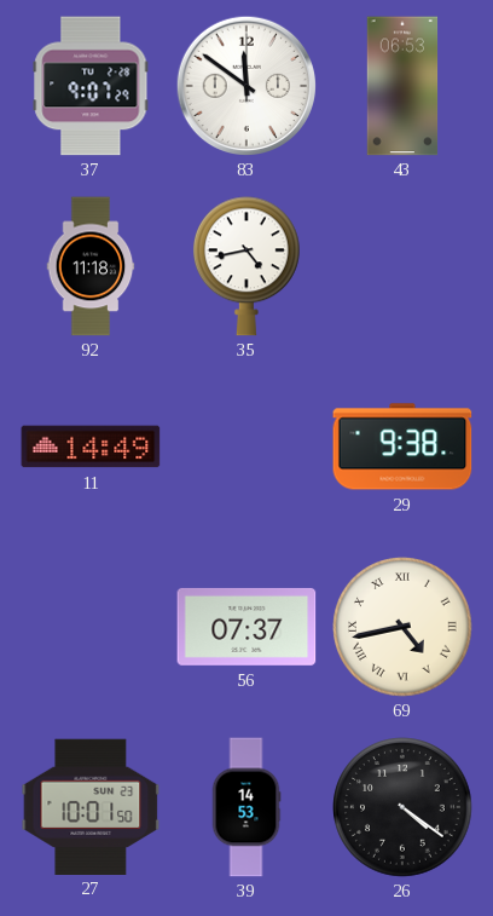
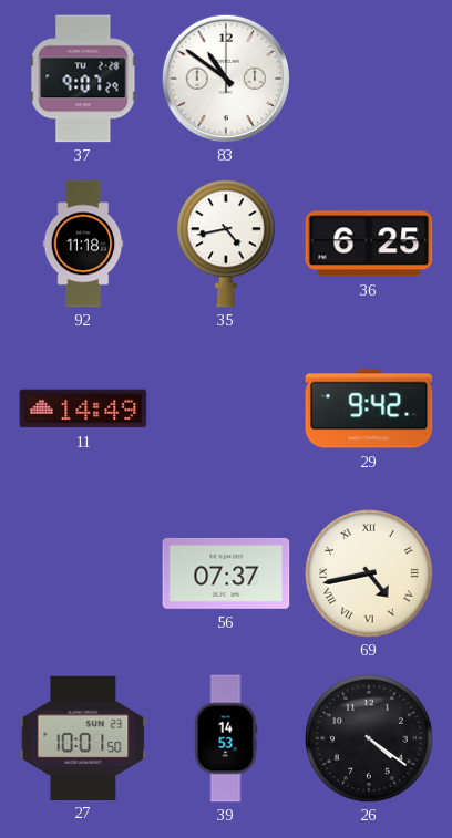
83: 11:51 -> 10:51 (225, 77)
43: 06:53 -> none (402, 86)
36: none -> 6:25 (369, 244)
29: 9:38 -> 9:42 (369, 408)
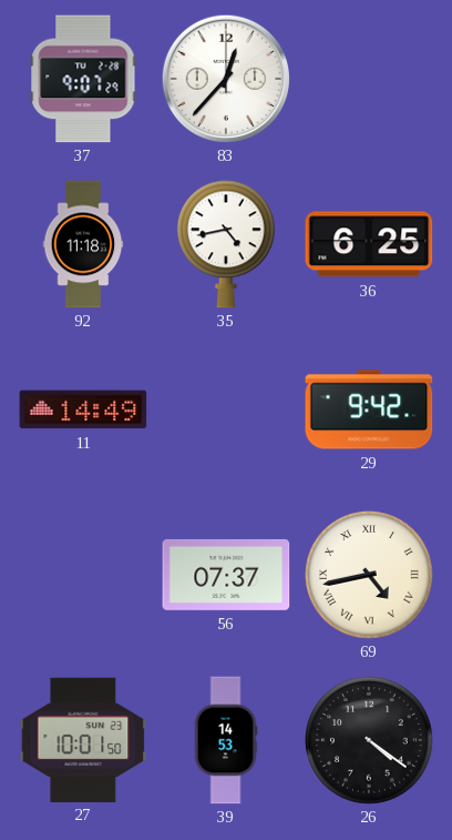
83: 10:51 -> 12:37 (225, 78)
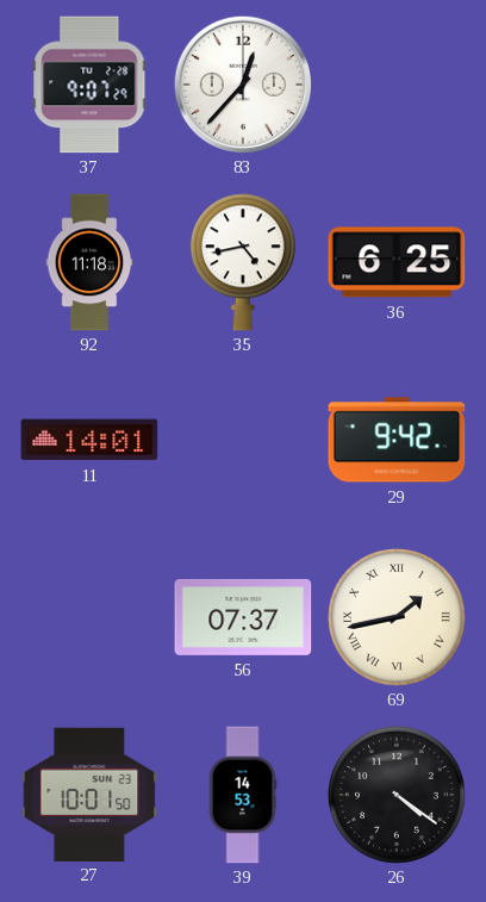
11: 14:49 -> 14:01 (89, 440)
69: 4:43 -> 1:43 (397, 617)
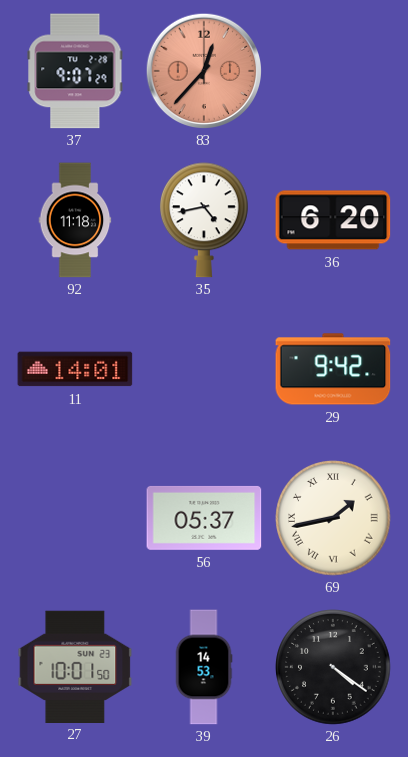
83 dial: white -> salmon (203, 70)
36: 6:25 -> 6:20 (333, 220)
56: 07:37 -> 05:37 (204, 518)
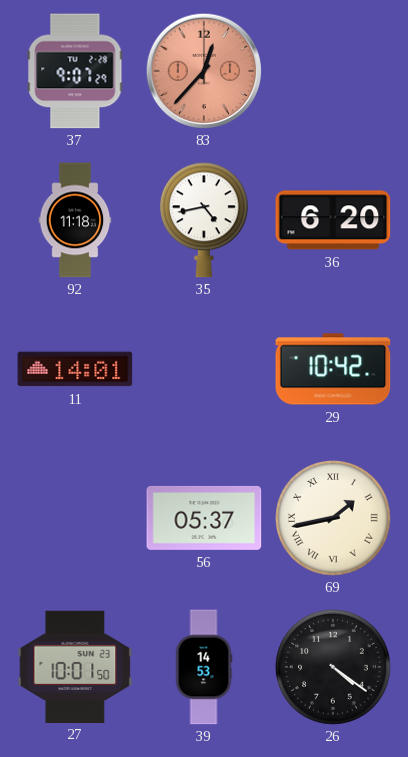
29: 9:42 -> 10:42 (333, 369)
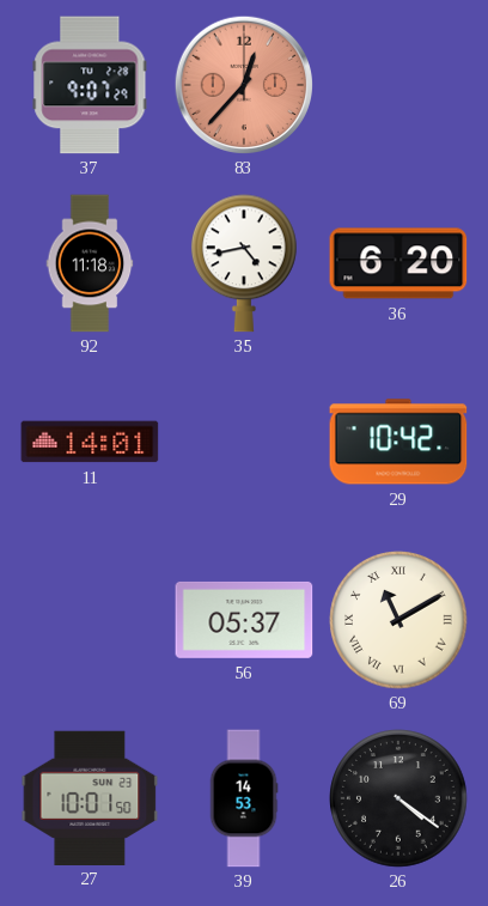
69: 1:43 -> 11:10 (398, 620)
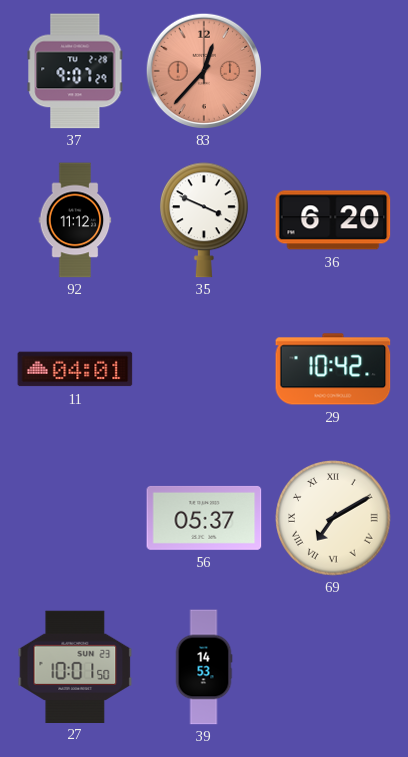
92: 11:18 -> 11:12 (75, 220)
35: 4:43 -> 3:49 (205, 220)
11: 14:01 -> 04:01 (75, 369)
69: 11:10 -> 7:10 (333, 518)
26: 4:21 -> none (398, 798)
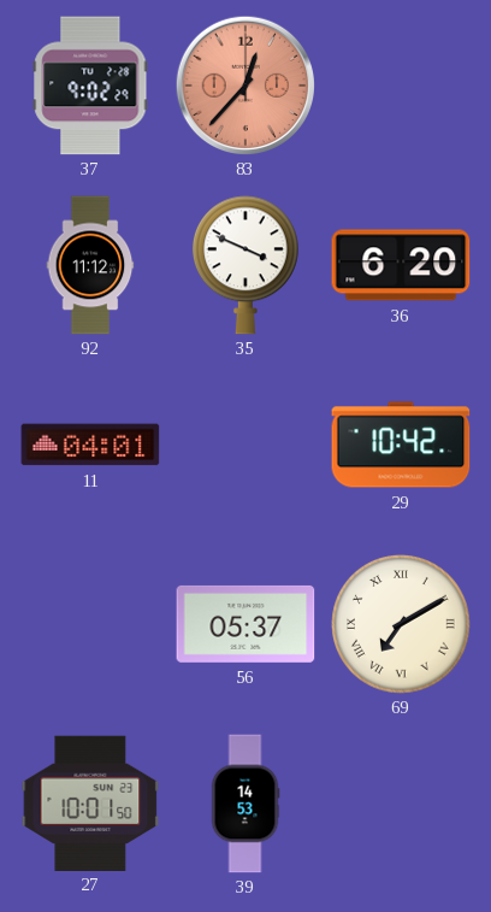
37: 9:07 -> 9:02 (90, 86)
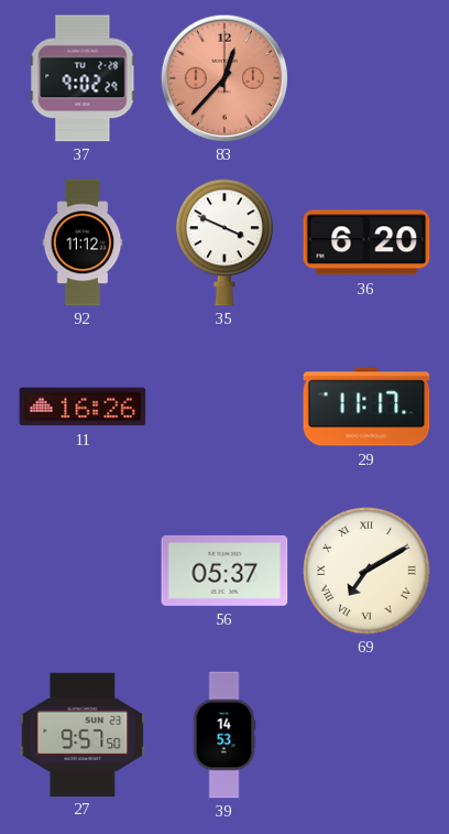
11: 04:01 -> 16:26 (83, 407)
29: 10:42 -> 11:17 (366, 407)
27: 10:01 -> 9:57 (83, 734)
